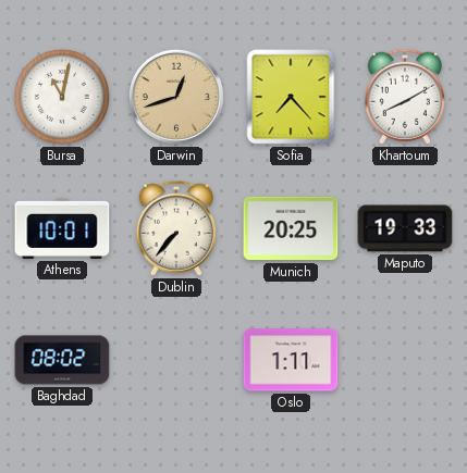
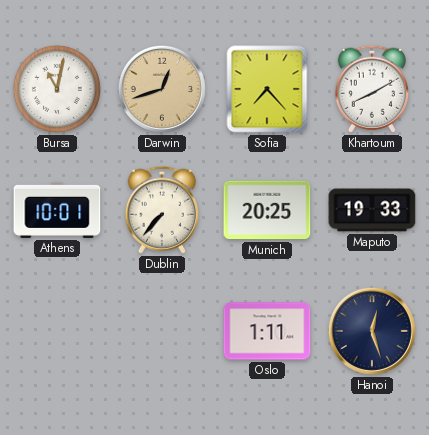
Baghdad: 08:02 -> none (62, 360)
Hanoi: none -> 12:27 (372, 331)
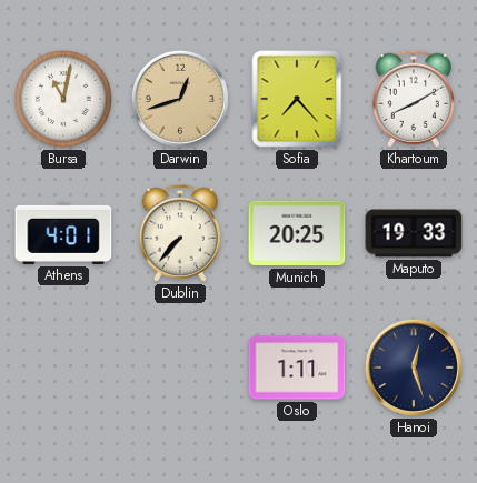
Athens: 10:01 -> 4:01 (63, 233)
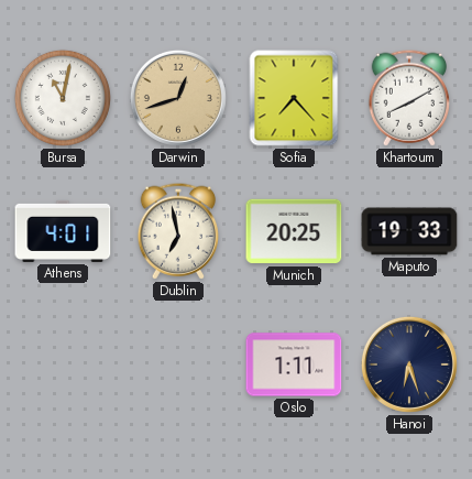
Dublin: 7:37 -> 6:58 (177, 231)
Hanoi: 12:27 -> 6:27 (409, 364)
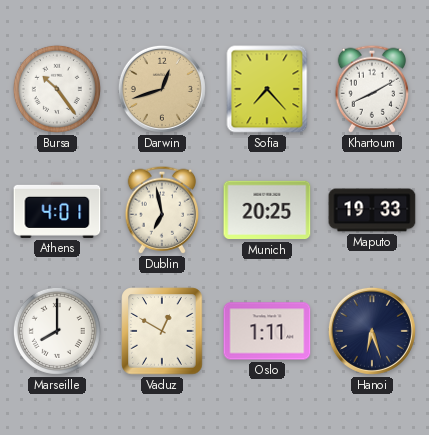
Bursa: 11:02 -> 10:24 (57, 89)
Marseille: none -> 8:00 (57, 331)
Vaduz: none -> 12:50 (162, 331)
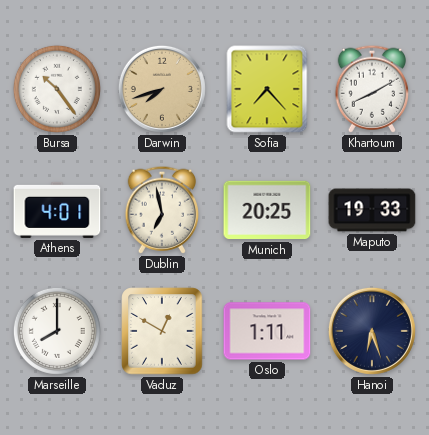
Darwin: 12:42 -> 7:42 (162, 89)
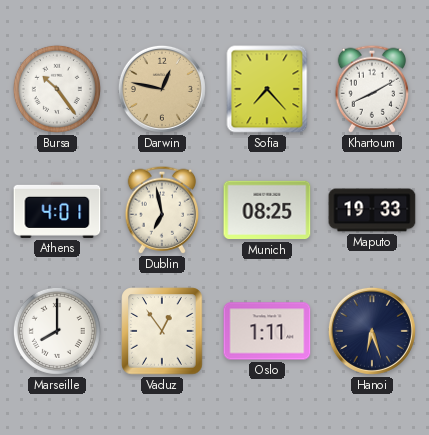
Darwin: 7:42 -> 12:47 (162, 89)
Munich: 20:25 -> 08:25 (267, 210)
Vaduz: 12:50 -> 12:54 (162, 331)
